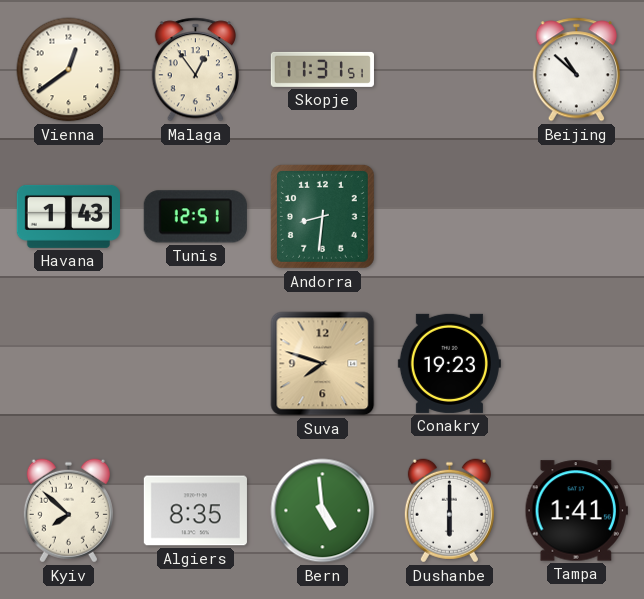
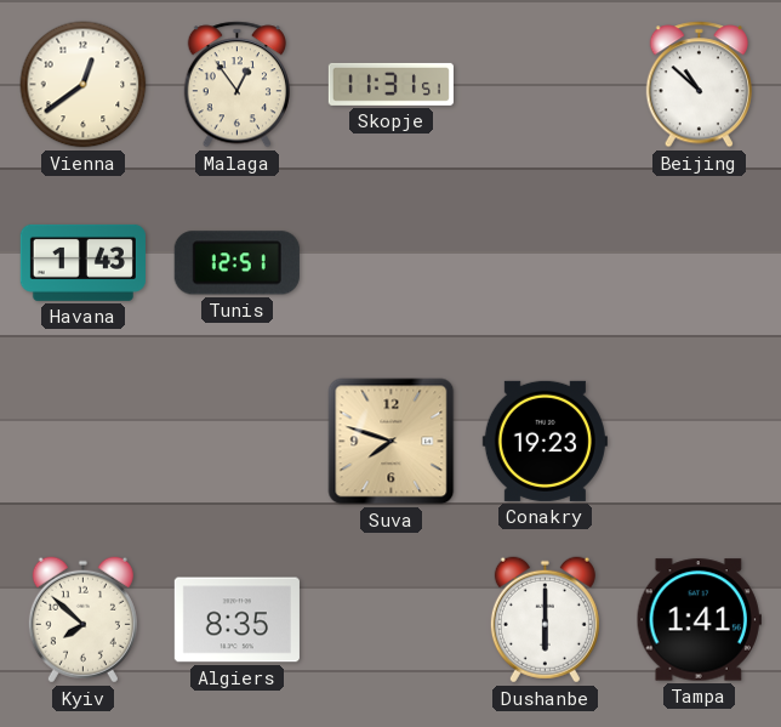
Andorra: 8:31 -> none (322, 216)
Bern: 4:59 -> none (323, 511)
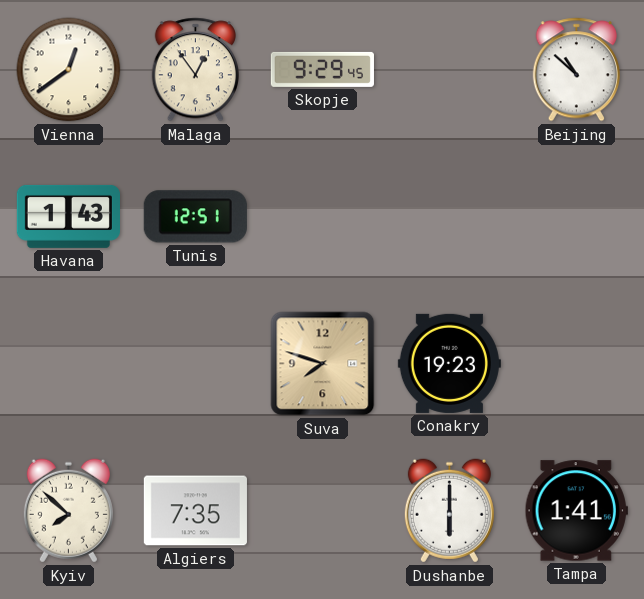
Skopje: 11:31 -> 9:29 (322, 69)
Algiers: 8:35 -> 7:35 (195, 511)
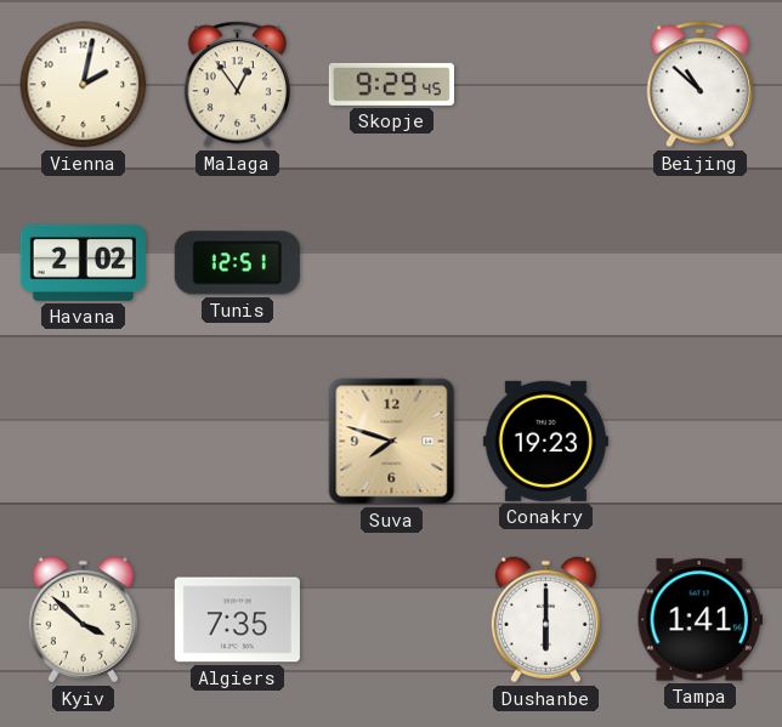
Vienna: 12:39 -> 2:02 (84, 85)
Havana: 1:43 -> 2:02 (83, 262)
Kyiv: 7:52 -> 3:52 (83, 620)
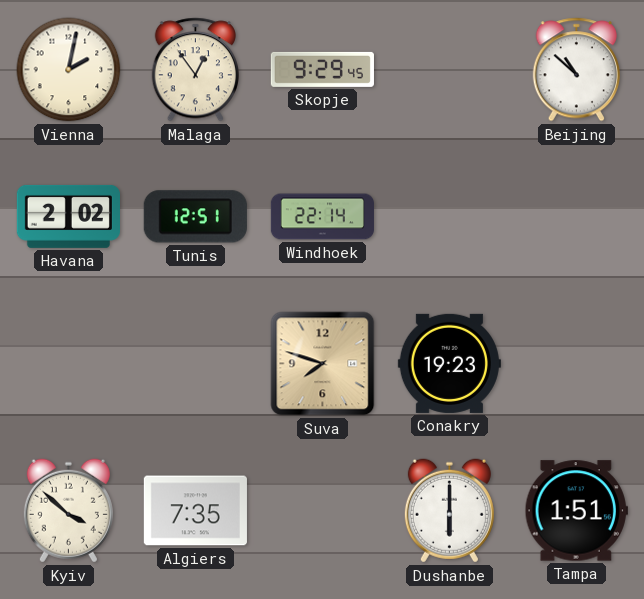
Windhoek: none -> 22:14 (322, 217)
Tampa: 1:41 -> 1:51 (576, 511)
